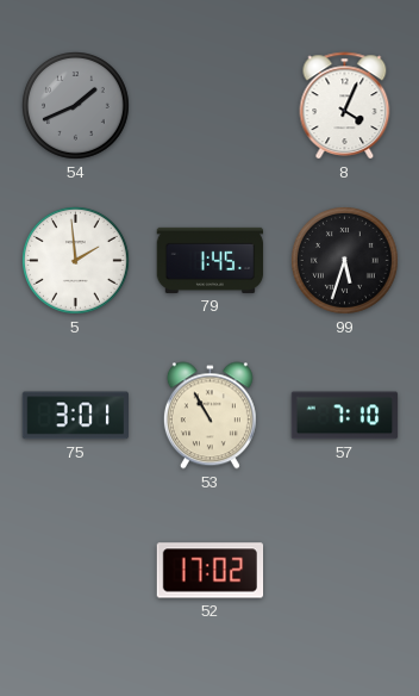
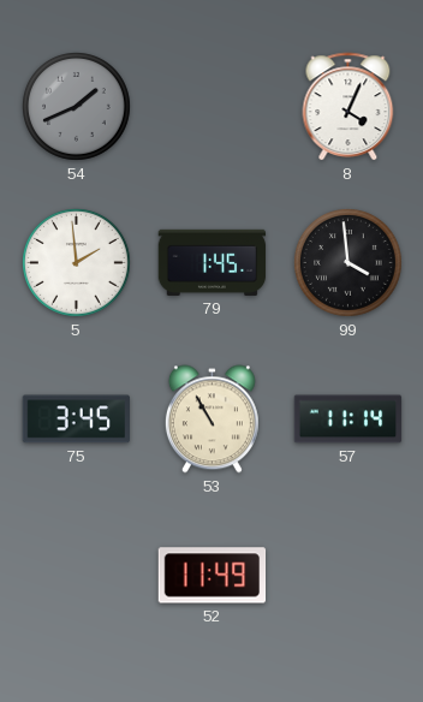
99: 5:33 -> 3:59 (348, 263)
75: 3:01 -> 3:45 (76, 420)
57: 7:10 -> 11:14 (348, 420)
52: 17:02 -> 11:49 (213, 576)
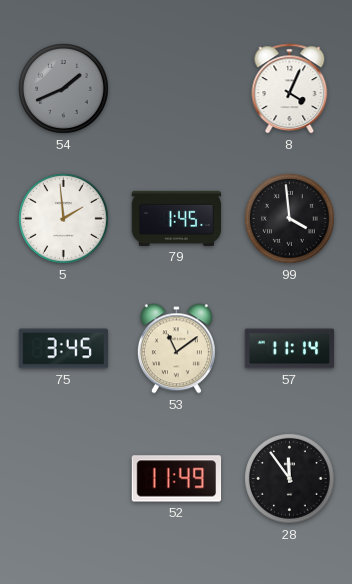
53: 10:55 -> 11:09 (176, 349)
28: none -> 11:54 (290, 479)
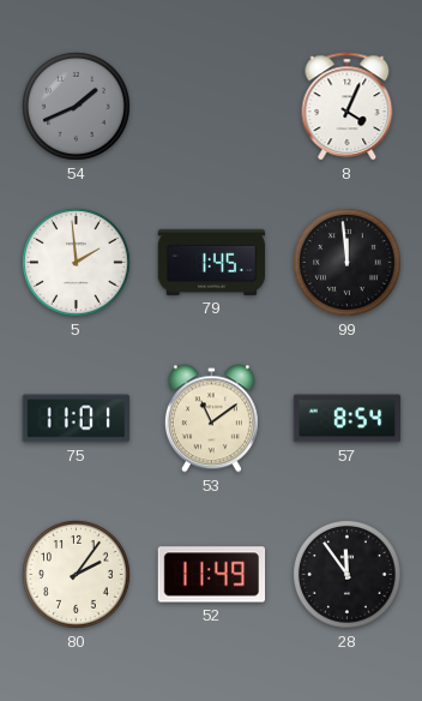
99: 3:59 -> 11:59 (348, 263)
75: 3:45 -> 11:01 (76, 419)
57: 11:14 -> 8:54 (348, 419)
80: none -> 2:06 (77, 575)
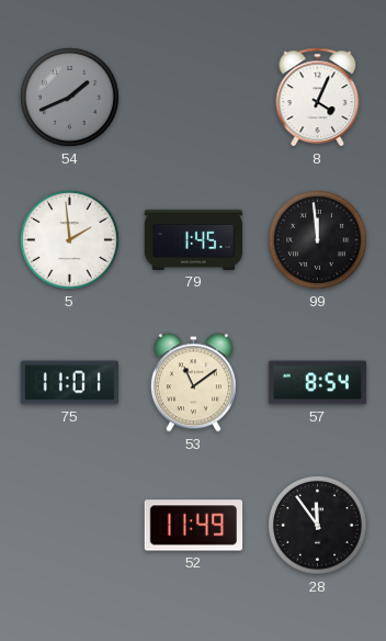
80: 2:06 -> none (77, 575)
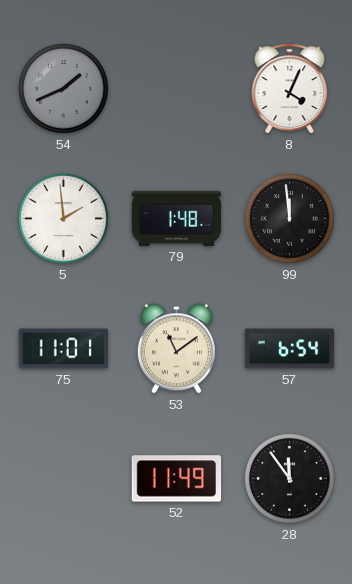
79: 1:45 -> 1:48 (177, 218)
57: 8:54 -> 6:54 (290, 349)
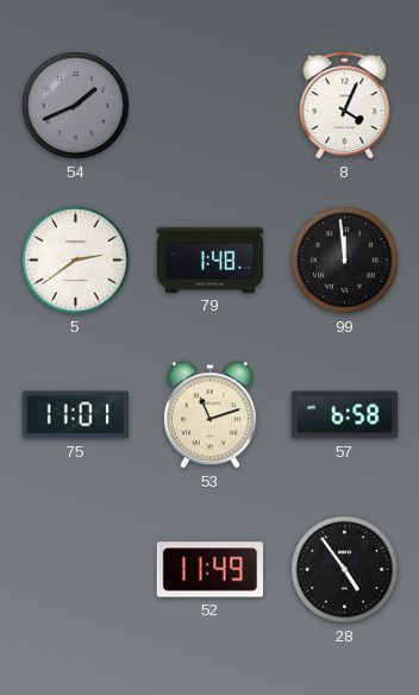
5: 1:59 -> 2:39 (76, 261)
53: 11:09 -> 11:12 (209, 415)
57: 6:54 -> 6:58 (345, 415)
28: 11:54 -> 4:54 (345, 570)
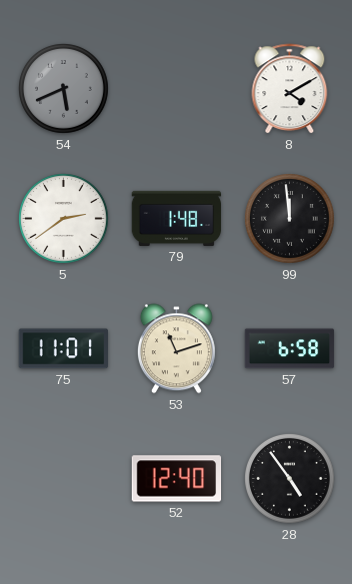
54: 1:41 -> 5:41 (64, 89)
8: 4:04 -> 4:10 (290, 89)
52: 11:49 -> 12:40 (177, 479)
